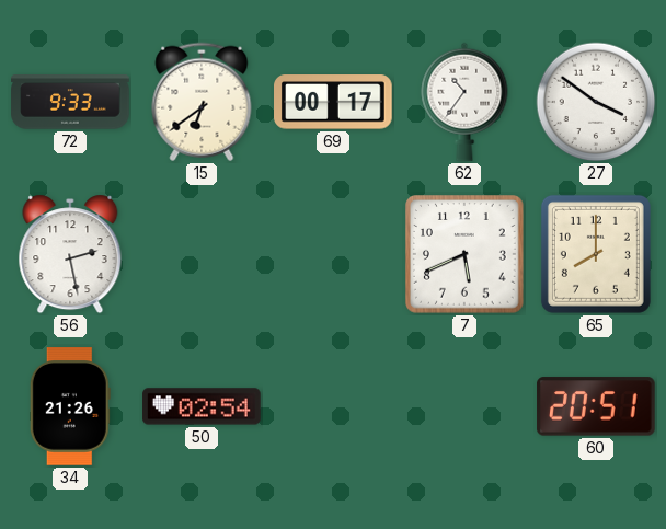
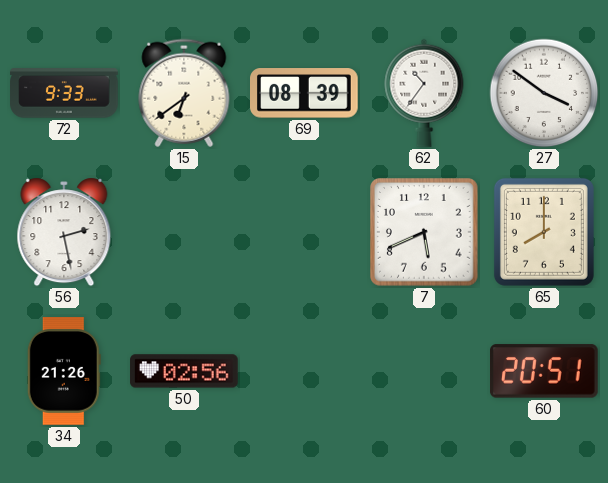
69: 00:17 -> 08:39 (304, 93)
50: 02:54 -> 02:56 (184, 371)
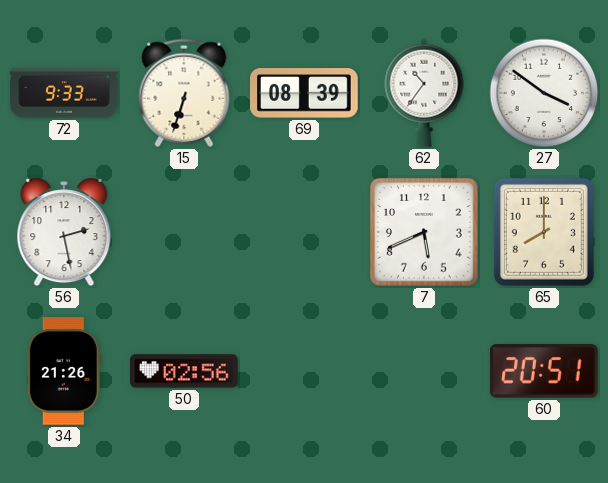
15: 6:39 -> 6:33 (184, 93)
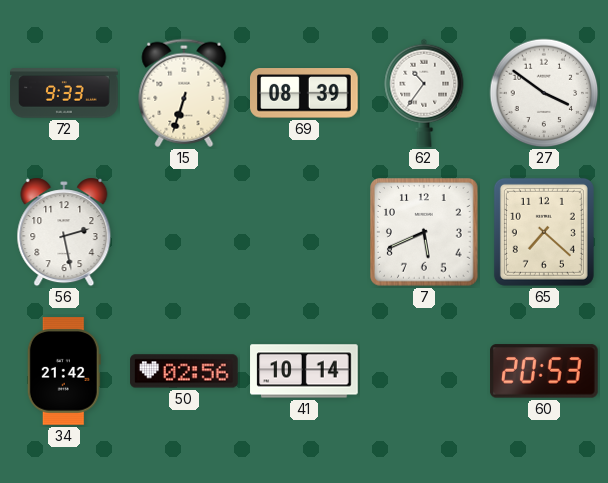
65: 8:00 -> 7:22 (544, 232)
34: 21:26 -> 21:42 (64, 371)
41: none -> 10:14 (304, 371)
60: 20:51 -> 20:53 (545, 371)
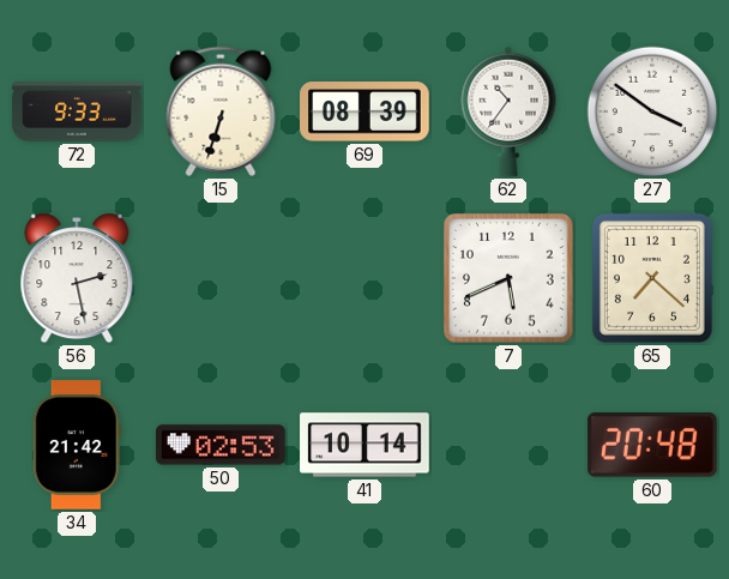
50: 02:56 -> 02:53 (221, 445)
60: 20:53 -> 20:48 (653, 445)
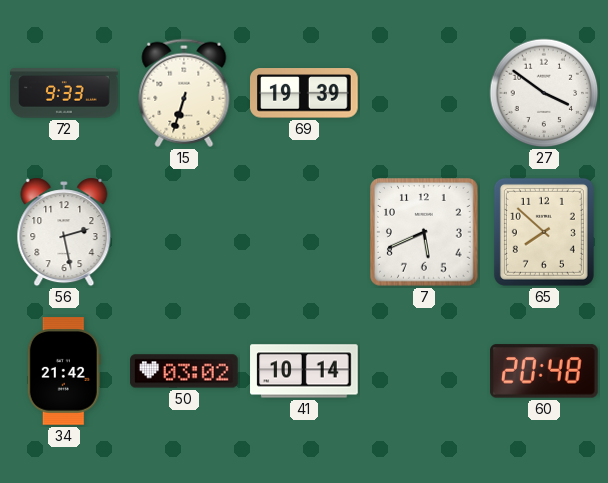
69: 08:39 -> 19:39 (304, 93)
62: 10:36 -> none (508, 111)
65: 7:22 -> 7:52 (544, 232)
50: 02:53 -> 03:02 (184, 371)
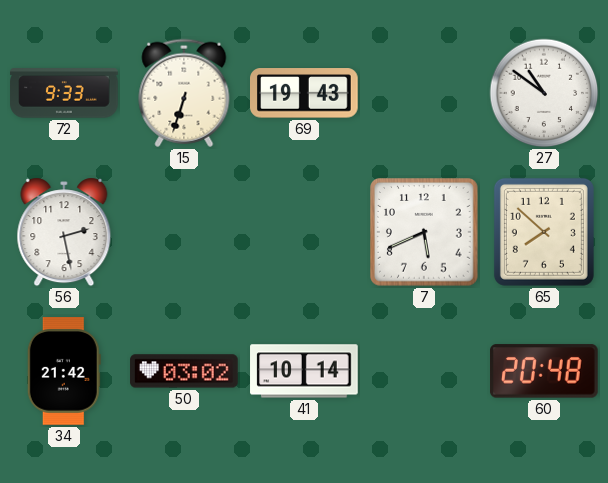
69: 19:39 -> 19:43 (304, 93)
27: 3:51 -> 10:51 (544, 93)
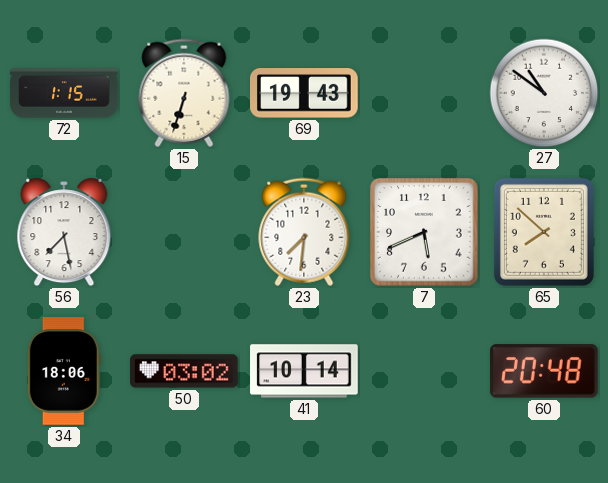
72: 9:33 -> 1:15 (64, 93)
56: 2:28 -> 7:28 (64, 232)
23: none -> 7:31 (304, 232)
34: 21:42 -> 18:06 (64, 371)
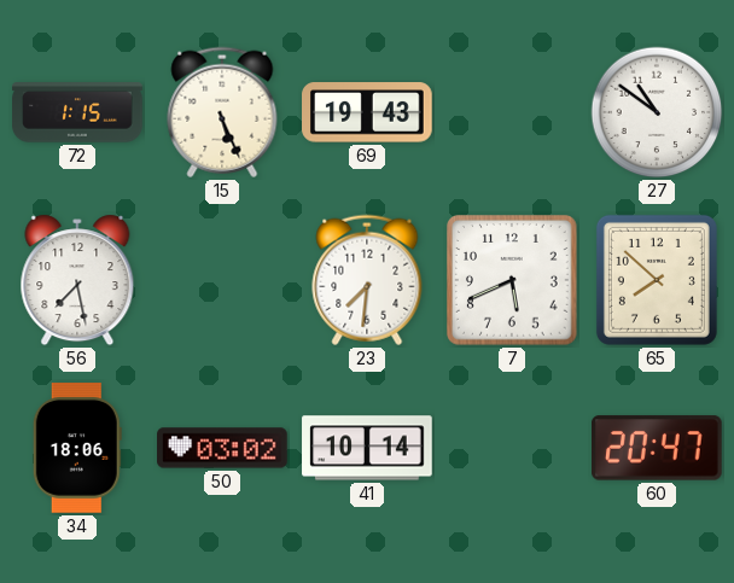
15: 6:33 -> 5:26 (222, 112)
60: 20:48 -> 20:47 (658, 448)
